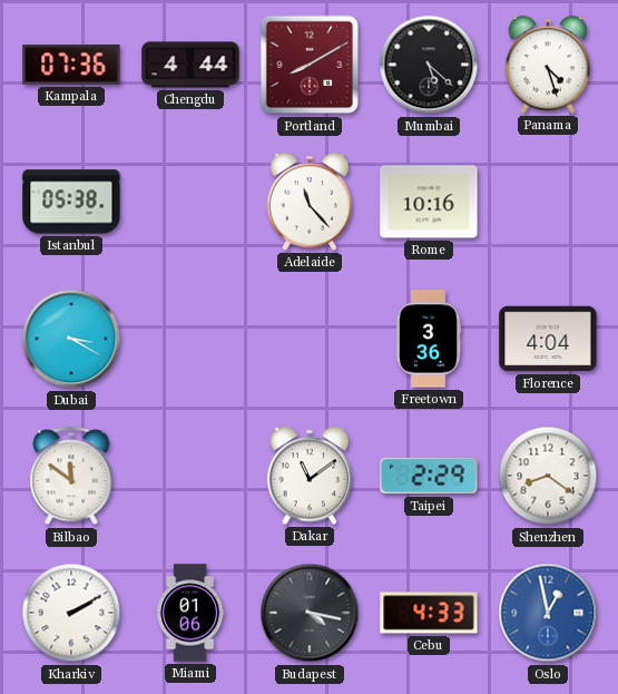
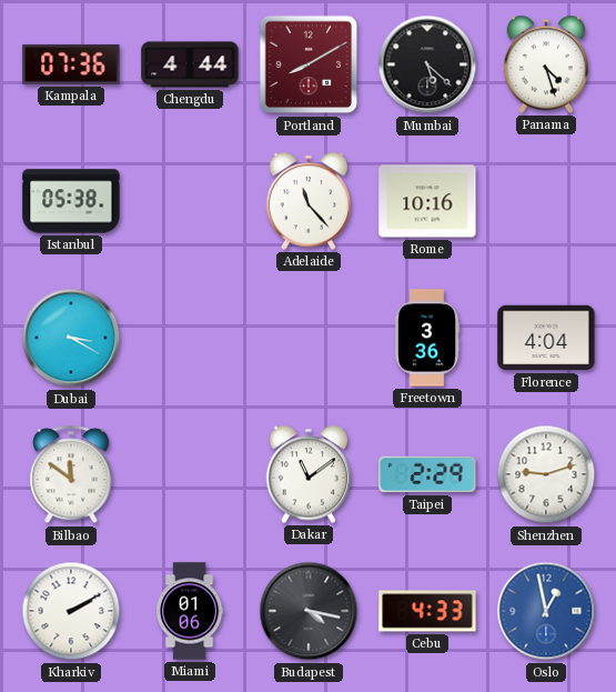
Shenzhen: 8:21 -> 9:12 (546, 474)
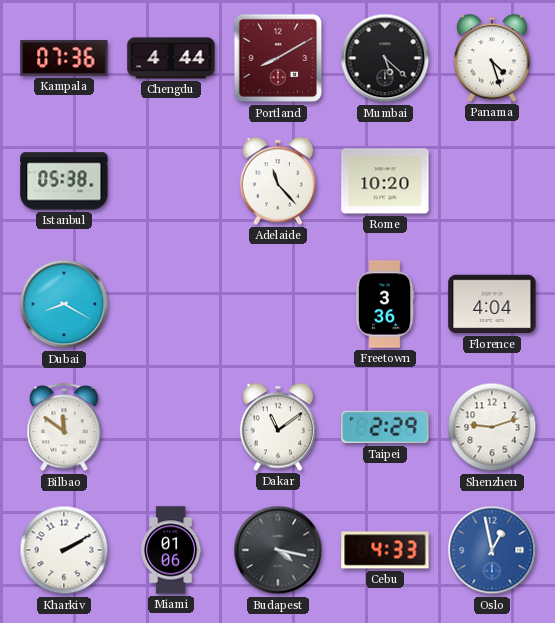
Rome: 10:16 -> 10:20 (385, 181)
Dubai: 3:20 -> 8:20 (64, 304)
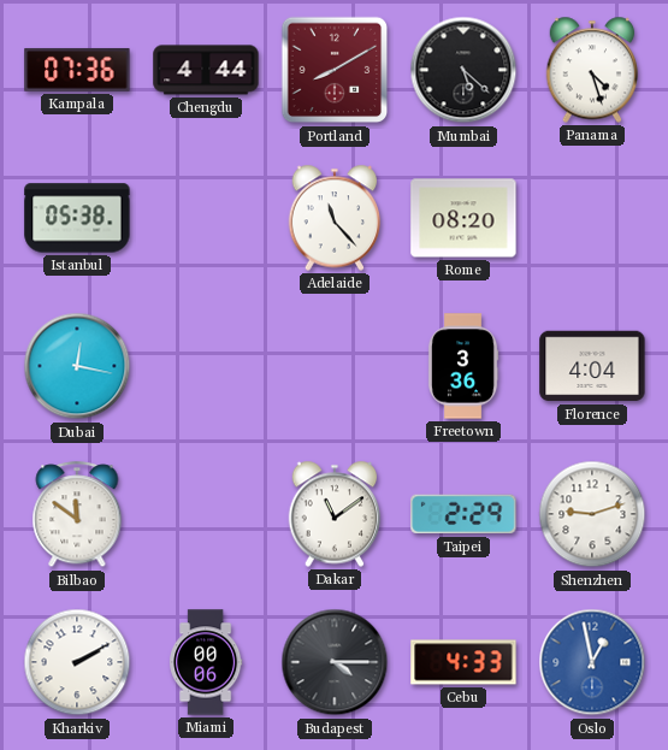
Rome: 10:20 -> 08:20 (463, 218)
Dubai: 8:20 -> 12:17 (77, 366)
Miami: 01:06 -> 00:06 (206, 662)
Budapest: 4:17 -> 4:15 (335, 662)
